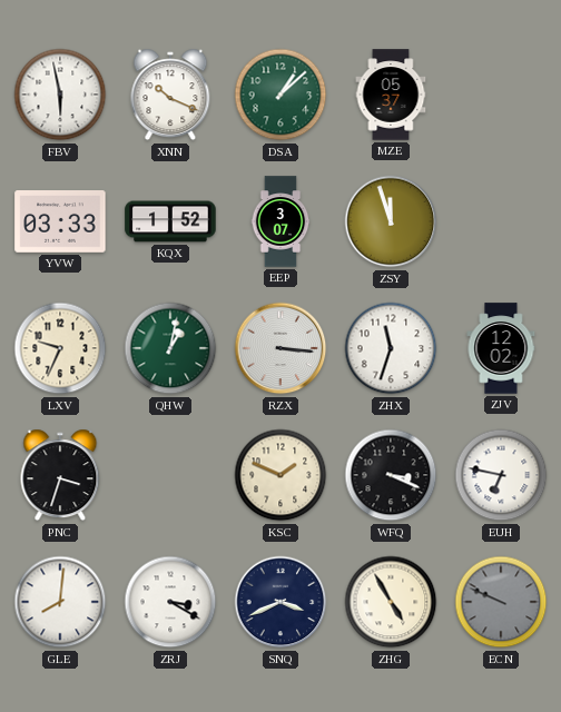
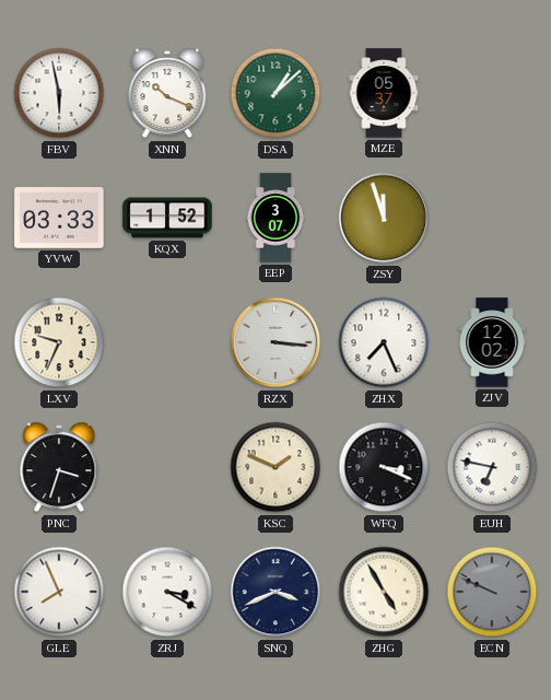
QHW: 1:02 -> none (170, 348)
ZHX: 11:33 -> 7:26 (384, 342)
GLE: 8:01 -> 7:56 (59, 592)
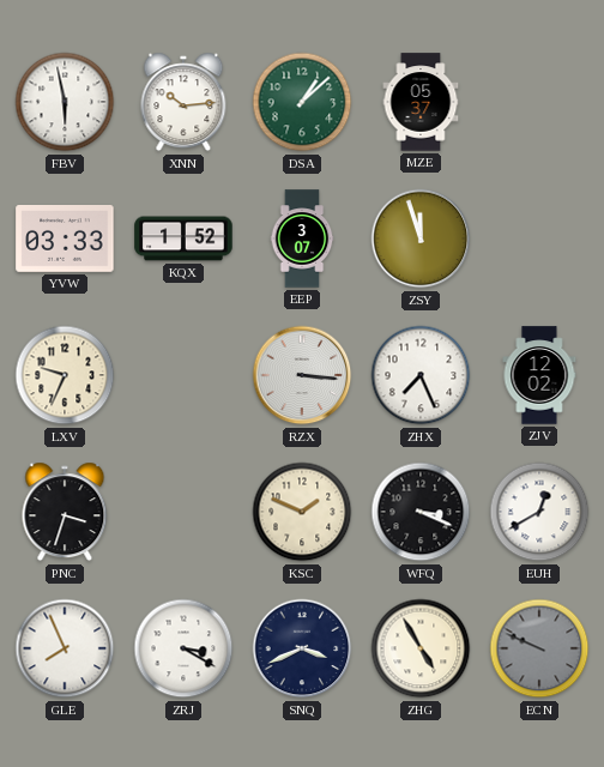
XNN: 10:19 -> 10:14 (183, 102)
EUH: 6:47 -> 12:40 (539, 512)
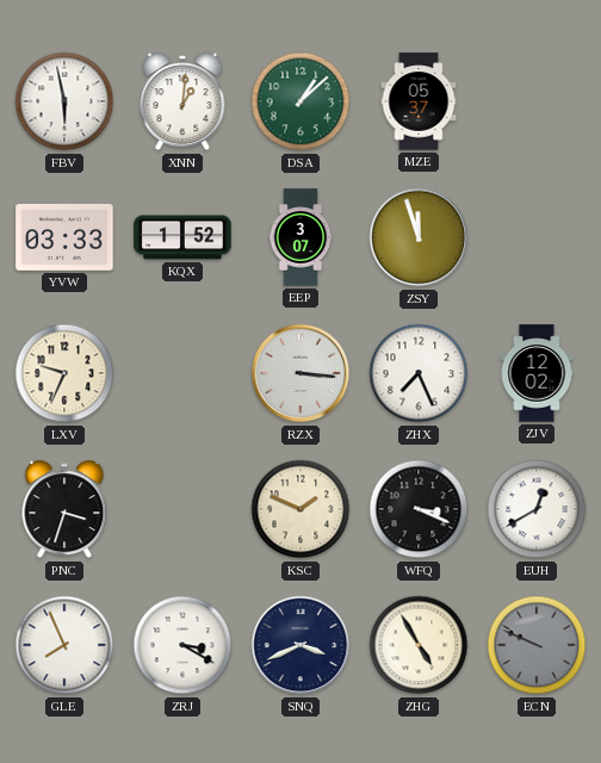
XNN: 10:14 -> 1:01 (182, 101)
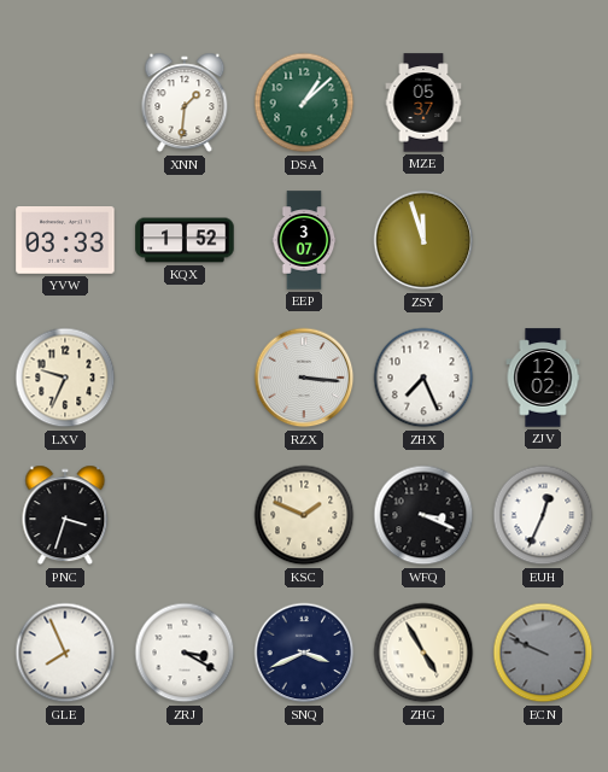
FBV: 5:58 -> none (64, 101)
XNN: 1:01 -> 1:31 (185, 103)
EUH: 12:40 -> 12:34 (543, 515)
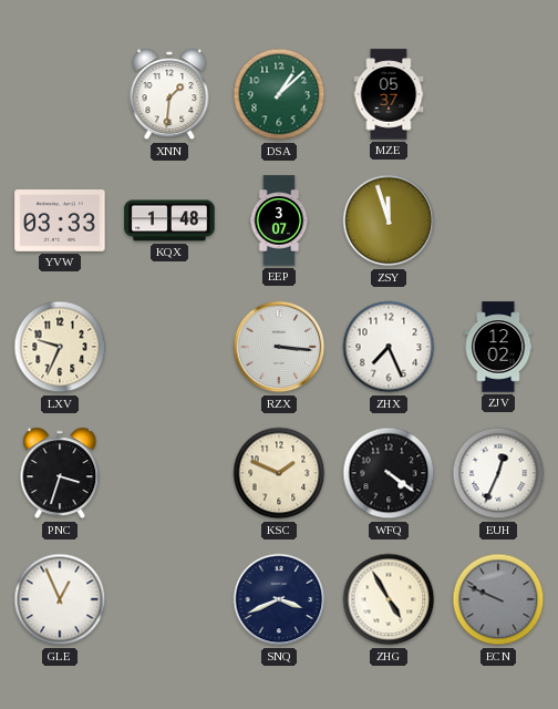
KQX: 1:52 -> 1:48 (169, 220)
WFQ: 3:19 -> 4:21 (389, 473)
GLE: 7:56 -> 12:56 (60, 599)
ZRJ: 3:20 -> none (185, 653)
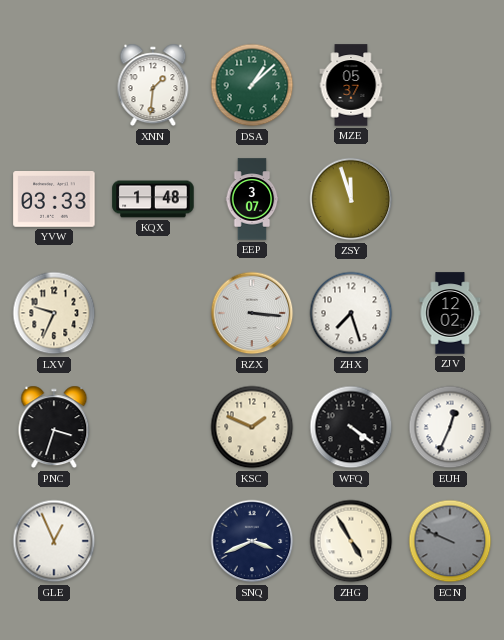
ZHX: 7:26 -> 7:27 (351, 313)
